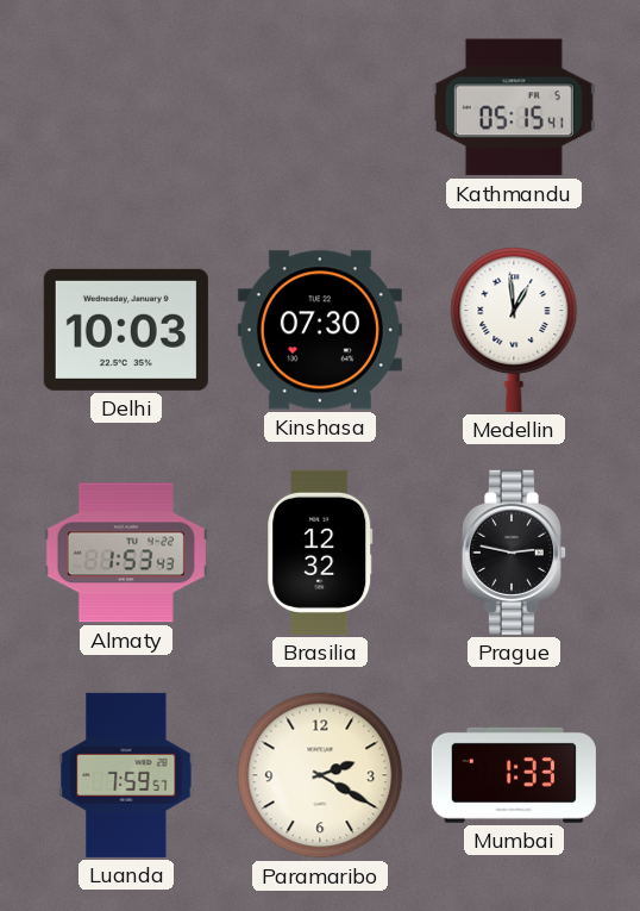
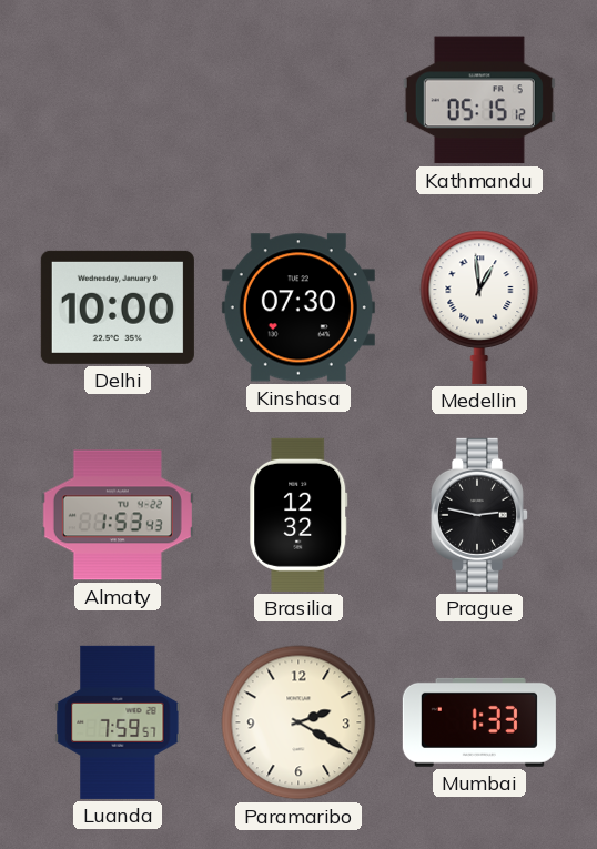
Kathmandu: 05:15:41 -> 05:15:12 (479, 100)
Delhi: 10:03 -> 10:00 (118, 307)
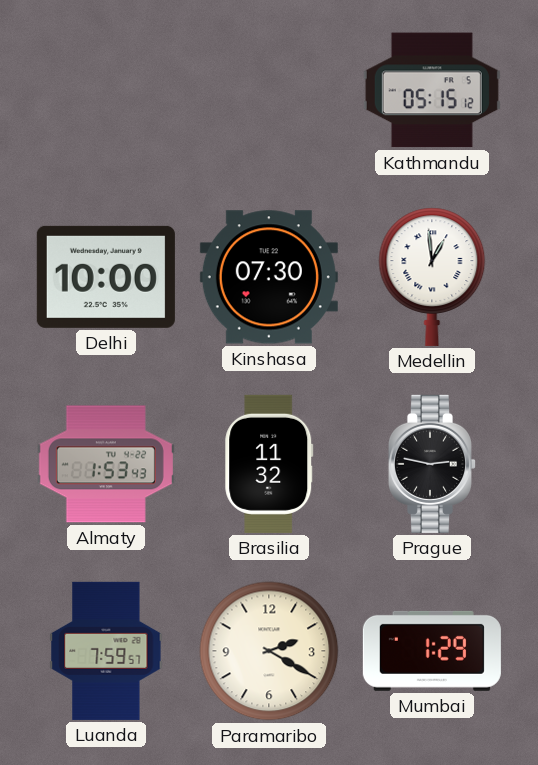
Brasilia: 12:32 -> 11:32 (269, 464)
Mumbai: 1:33 -> 1:29 (432, 651)
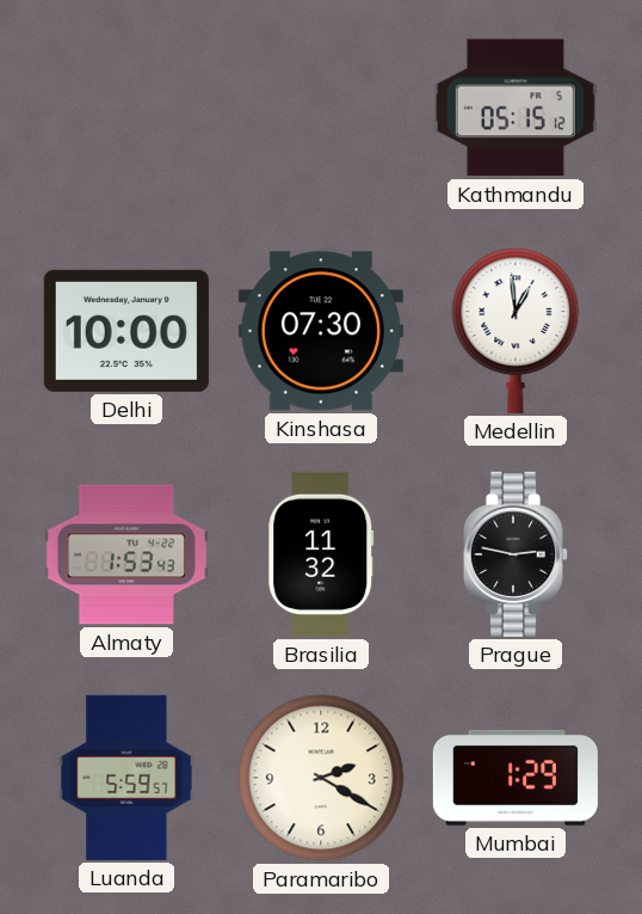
Luanda: 7:59 -> 5:59 (126, 778)
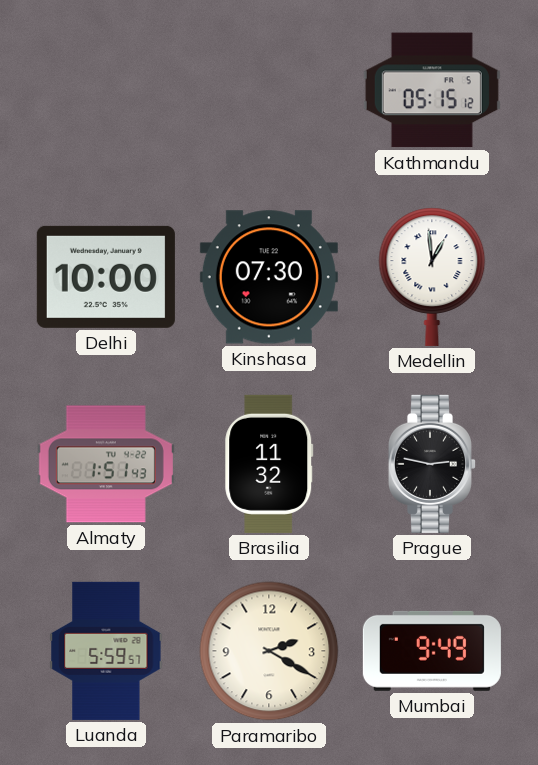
Almaty: 1:53 -> 1:51 (106, 464)
Mumbai: 1:29 -> 9:49 (432, 651)
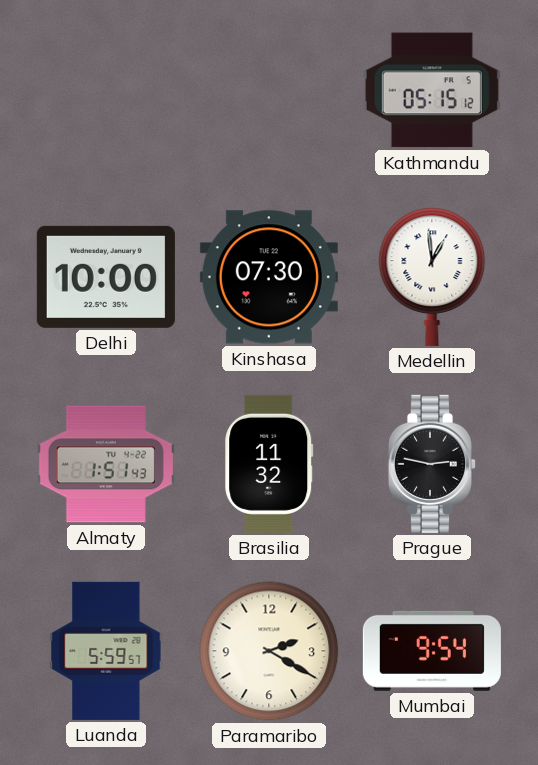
Mumbai: 9:49 -> 9:54 (432, 651)
